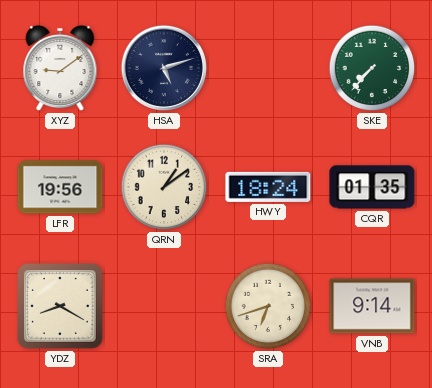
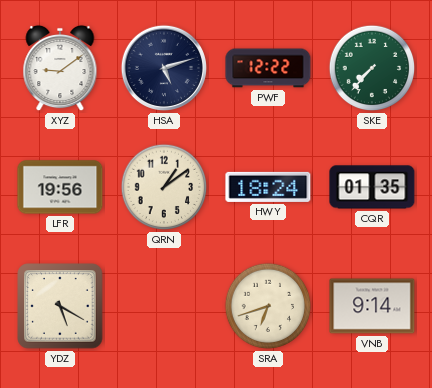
PWF: none -> 12:22 (268, 68)
YDZ: 8:20 -> 5:20 (60, 306)
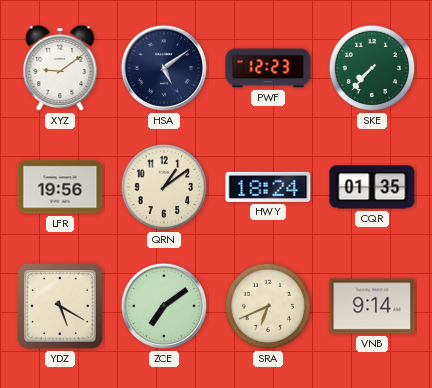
HSA: 5:12 -> 5:09 (164, 68)
PWF: 12:22 -> 12:23 (268, 68)
ZCE: none -> 7:09 (164, 306)
SRA: 6:42 -> 6:41 (268, 306)
